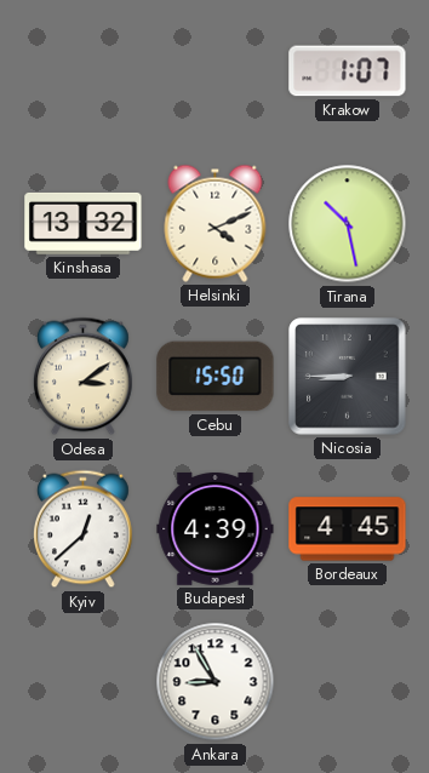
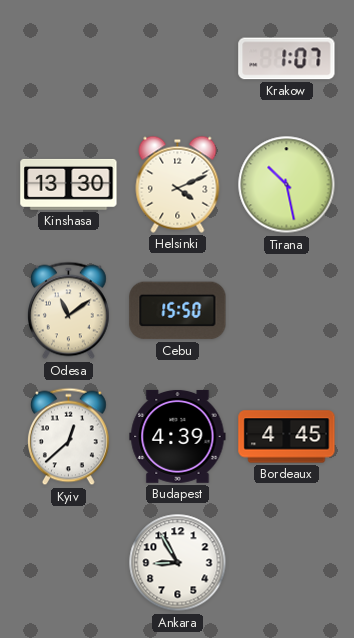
Kinshasa: 13:32 -> 13:30 (69, 184)
Odesa: 3:09 -> 11:09 (68, 311)
Nicosia: 8:45 -> none (348, 377)
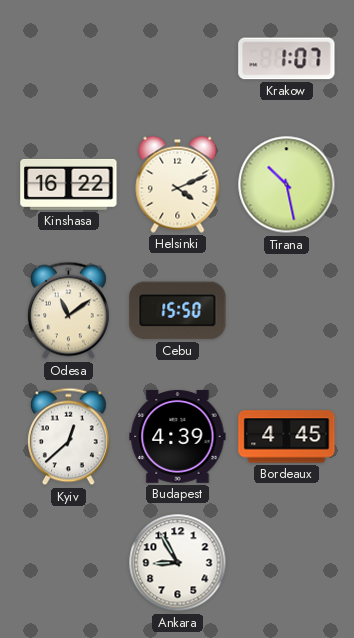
Kinshasa: 13:30 -> 16:22 (69, 184)
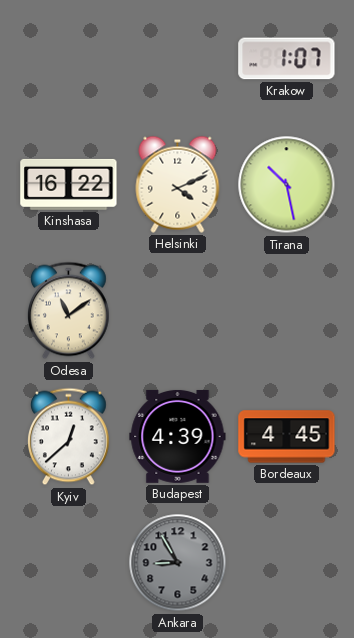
Cebu: 15:50 -> none (178, 311)
Ankara dial: white -> grey (178, 563)
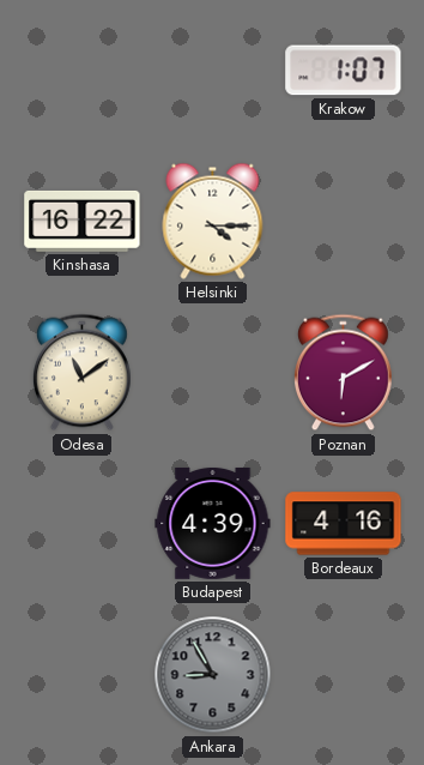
Helsinki: 4:11 -> 4:15 (213, 221)
Tirana: 10:28 -> none (287, 185)
Poznan: none -> 6:10 (343, 373)
Kyiv: 12:38 -> none (68, 437)
Bordeaux: 4:45 -> 4:16 (344, 524)
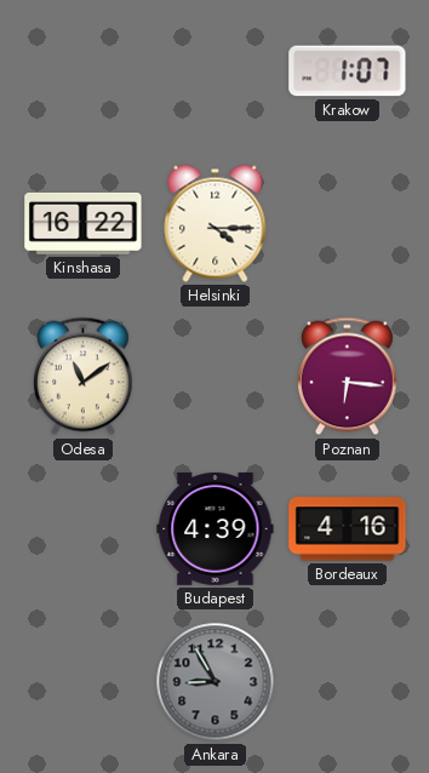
Poznan: 6:10 -> 6:16 (347, 377)
